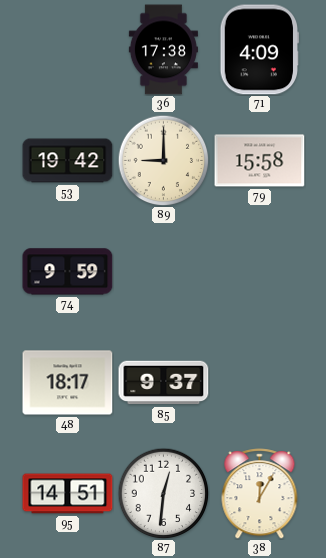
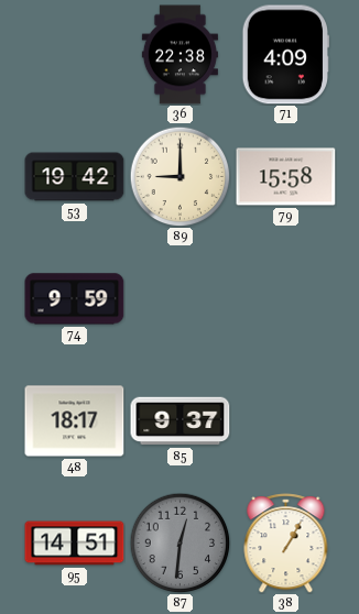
36: 17:38 -> 22:38 (179, 55)
87 dial: white -> grey (179, 542)
38: 12:05 -> 1:05 (286, 544)
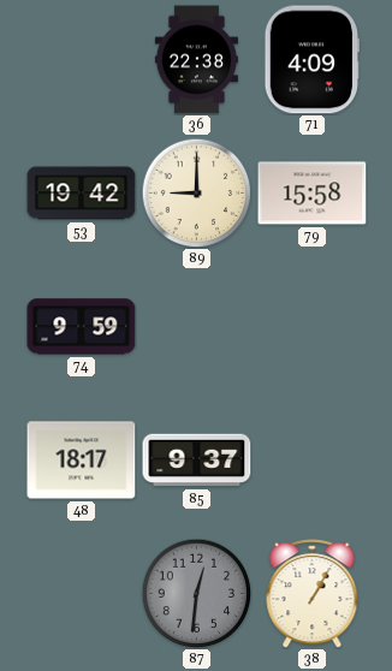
95: 14:51 -> none (75, 544)
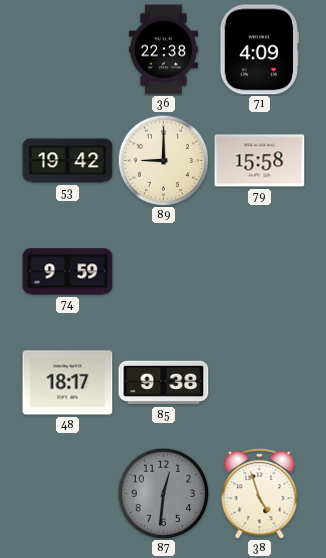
85: 9:37 -> 9:38 (164, 383)
38: 1:05 -> 4:57 (260, 494)
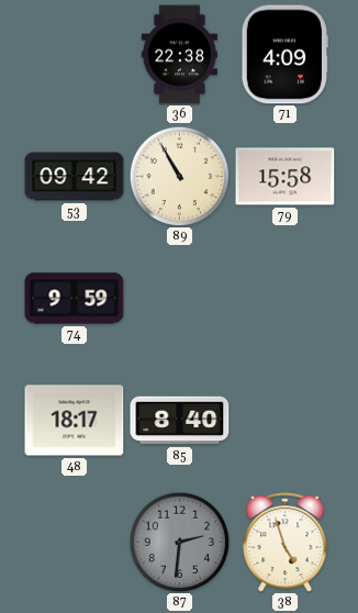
53: 19:42 -> 09:42 (75, 177)
89: 9:00 -> 10:55 (179, 176)
85: 9:38 -> 8:40 (180, 421)
87: 12:31 -> 2:31 (179, 542)
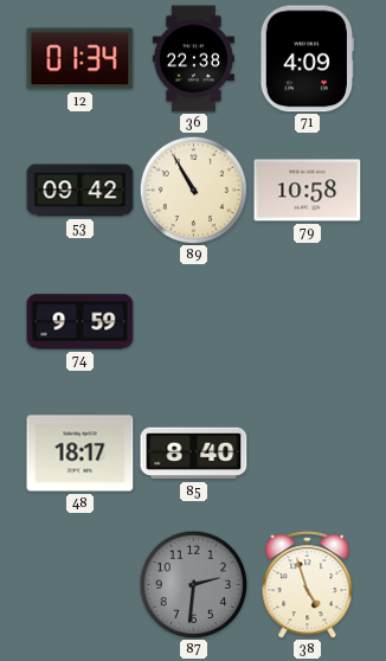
12: none -> 01:34 (81, 59)
79: 15:58 -> 10:58 (308, 191)
